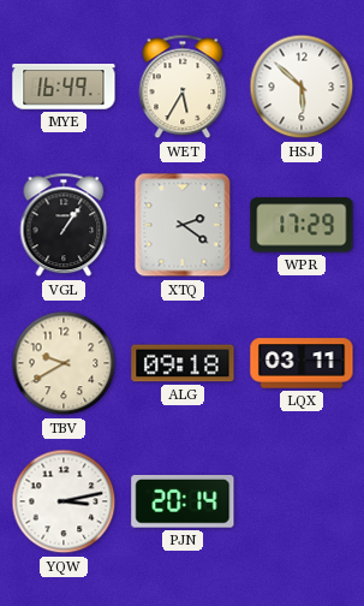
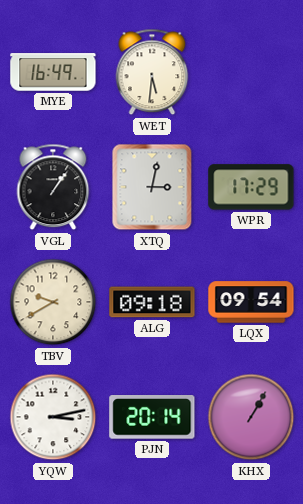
WET: 5:35 -> 5:31 (152, 72)
HSJ: 5:52 -> none (302, 87)
XTQ: 2:21 -> 3:02 (152, 187)
LQX: 03:11 -> 09:54 (251, 302)
KHX: none -> 1:05 (251, 417)
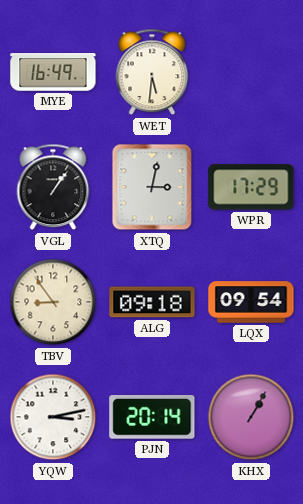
TBV: 9:40 -> 8:54 (53, 302)
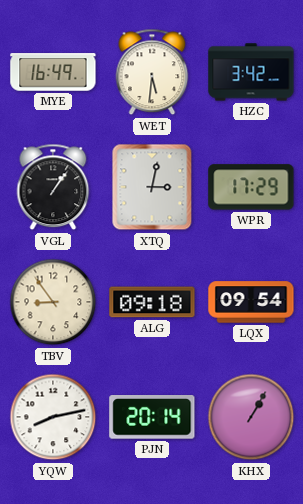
HZC: none -> 3:42 (251, 72)
YQW: 3:13 -> 8:13 (53, 417)
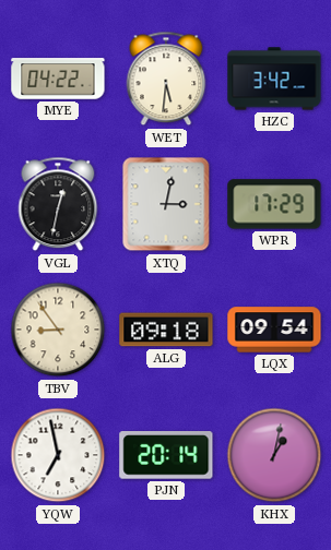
MYE: 16:49 -> 04:22 (58, 79)
VGL: 1:06 -> 12:32 (58, 204)
YQW: 8:13 -> 6:58 (58, 455)
KHX: 1:05 -> 1:02 (274, 455)
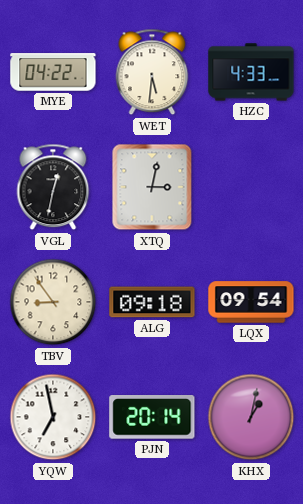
HZC: 3:42 -> 4:33 (251, 72)
WPR: 17:29 -> none (274, 204)
